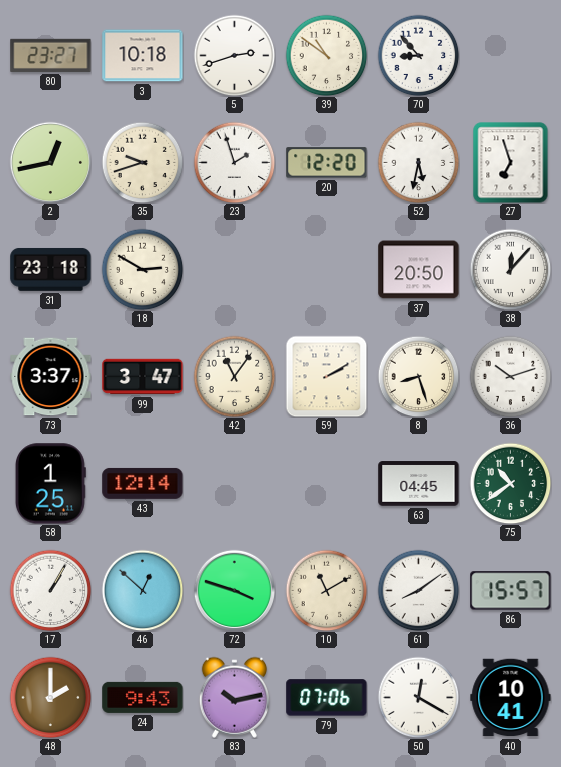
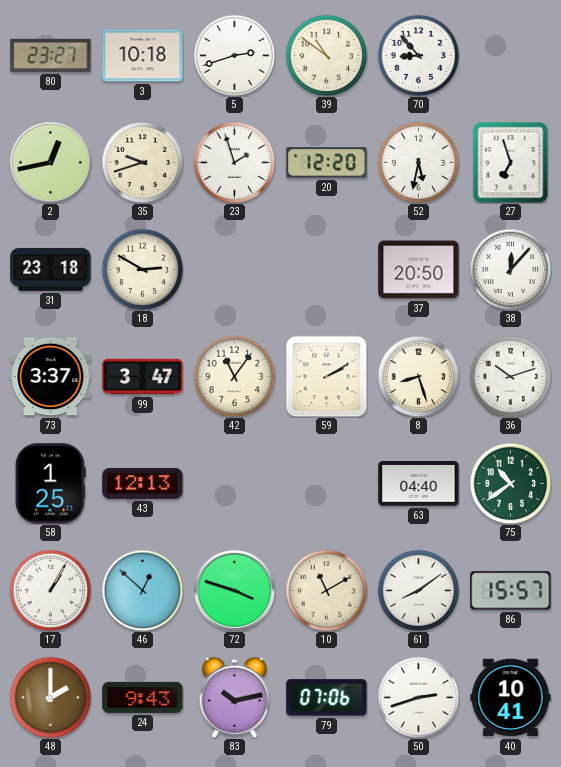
43: 12:14 -> 12:13 (143, 483)
63: 04:45 -> 04:40 (419, 484)
50: 12:20 -> 2:42 (418, 697)
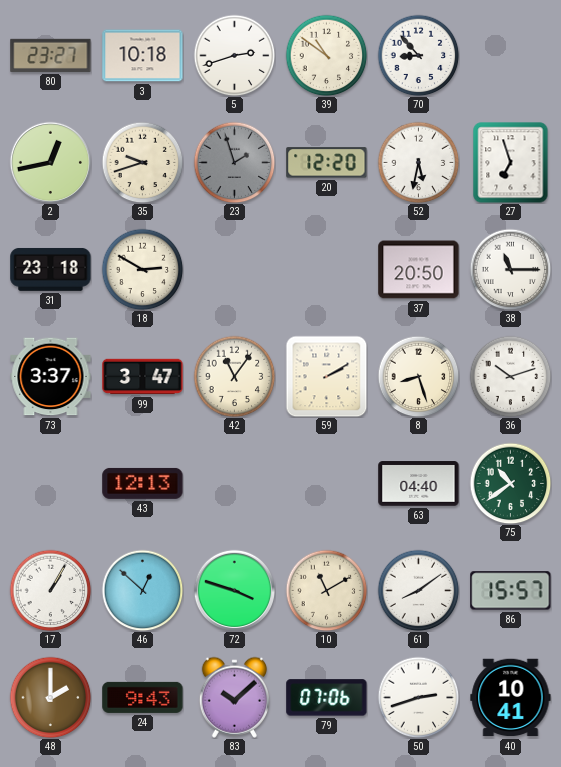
23 dial: white -> grey (234, 162)
38: 12:07 -> 11:15 (510, 269)
58: 1:25 -> none (50, 484)
83: 10:13 -> 10:08 (234, 697)
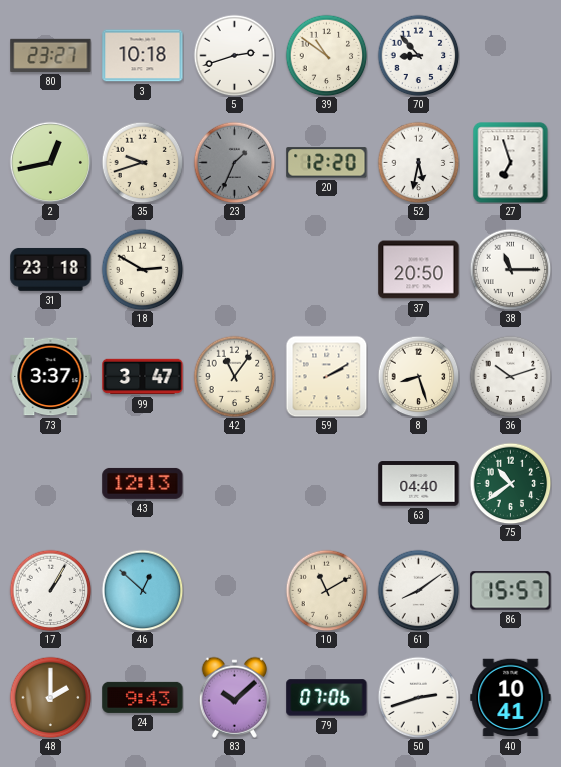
23: 1:57 -> 1:34 (234, 162)
72: 3:48 -> none (234, 590)
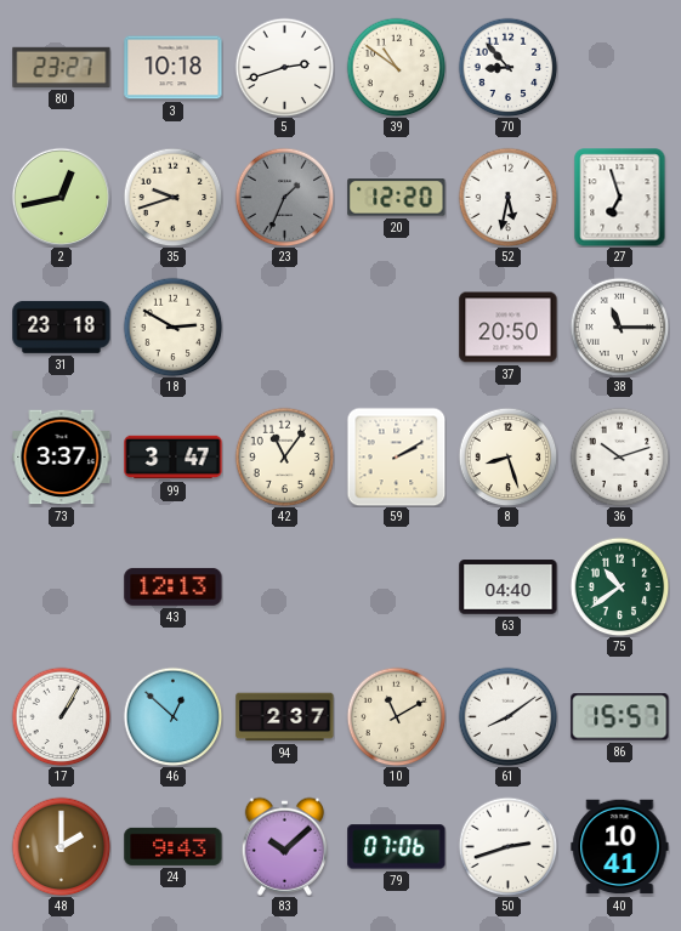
94: none -> 2:37 (285, 717)
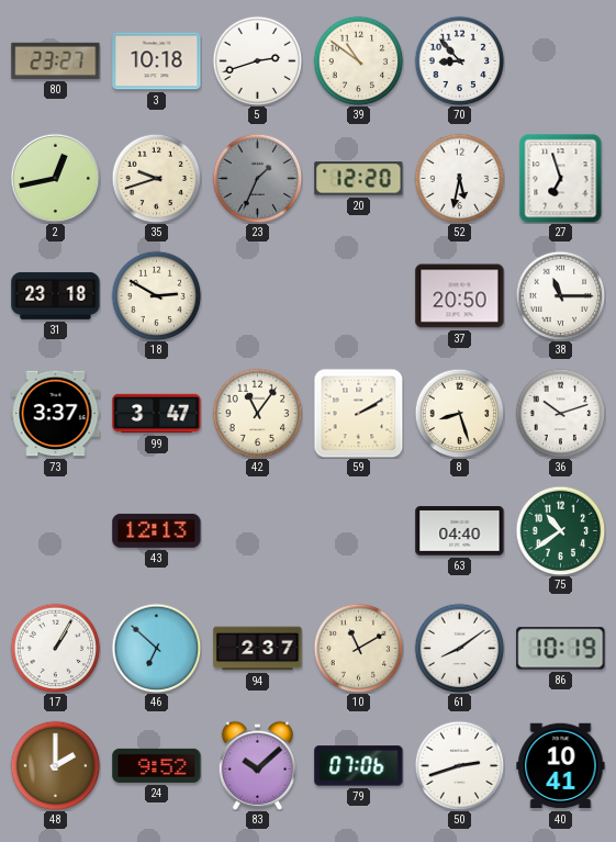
46: 12:52 -> 6:52 (156, 648)
86: 15:57 -> 10:19 (561, 649)
24: 9:43 -> 9:52 (157, 765)
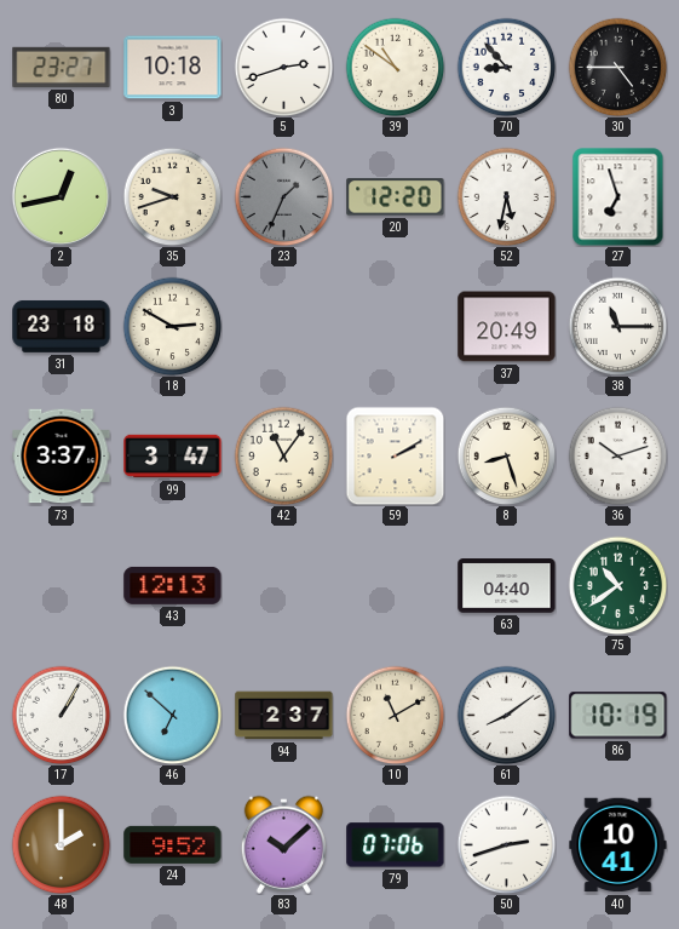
30: none -> 4:45 (617, 67)
37: 20:50 -> 20:49 (507, 327)
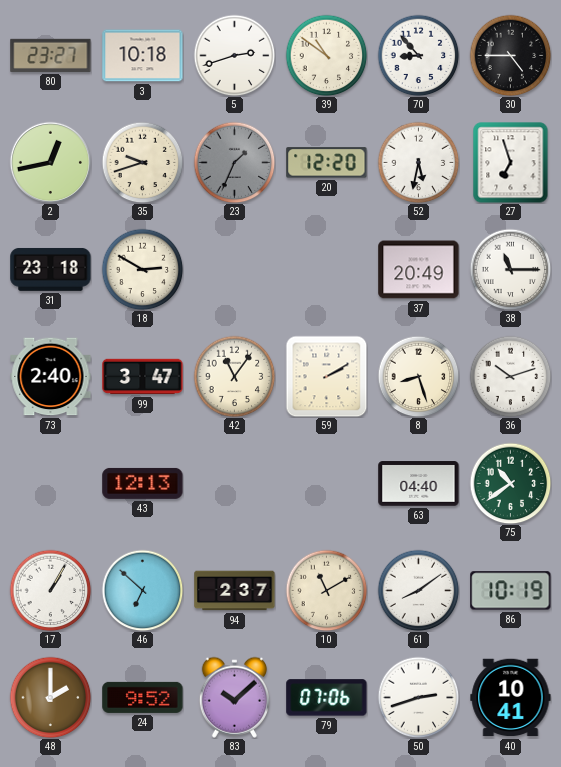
73: 3:37 -> 2:40 (51, 377)
